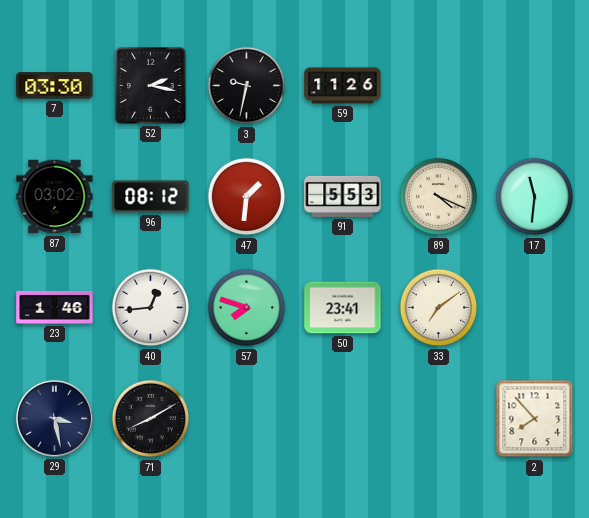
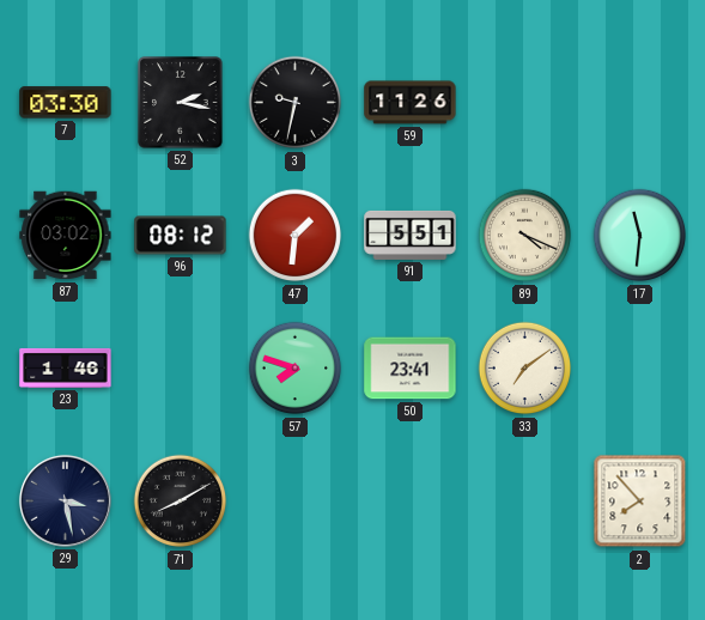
91: 5:53 -> 5:51 (411, 235)
40: 12:44 -> none (151, 308)
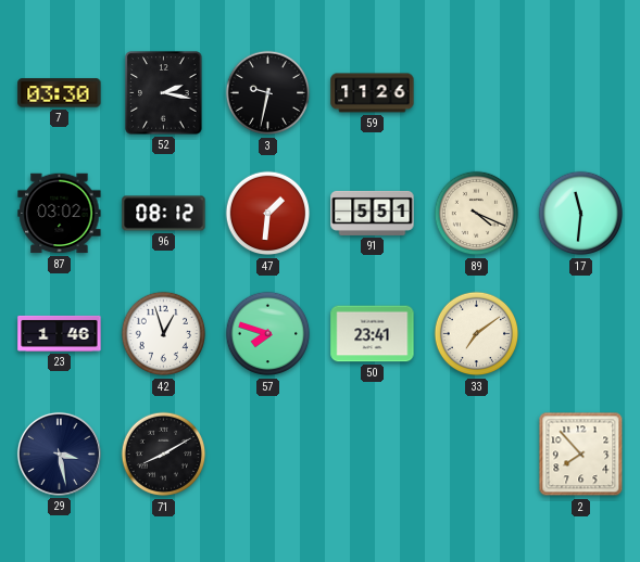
42: none -> 12:57 (164, 334)
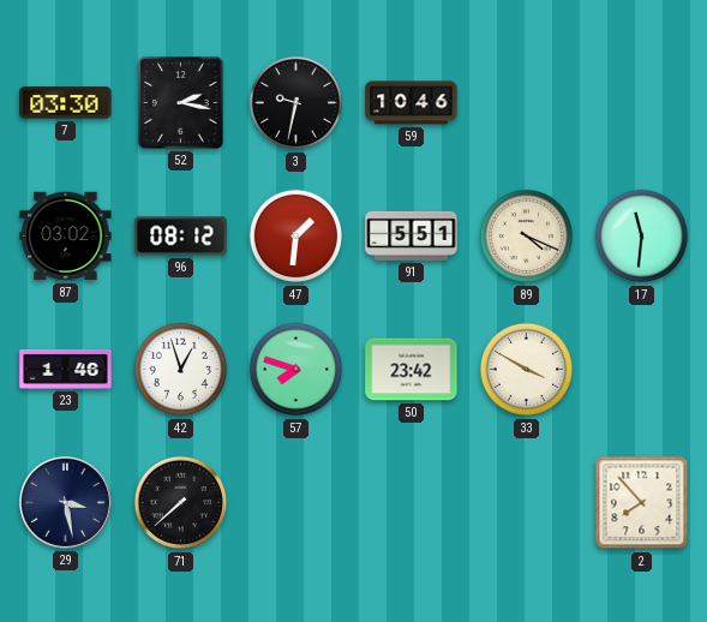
59: 11:26 -> 10:46 (412, 103)
50: 23:41 -> 23:42 (412, 370)
33: 7:09 -> 3:50 (527, 370)
71: 8:10 -> 7:38 (181, 503)
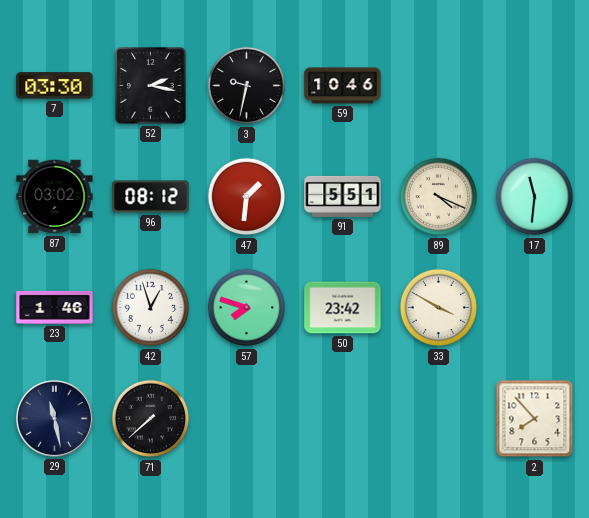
29: 3:28 -> 11:28 (54, 418)
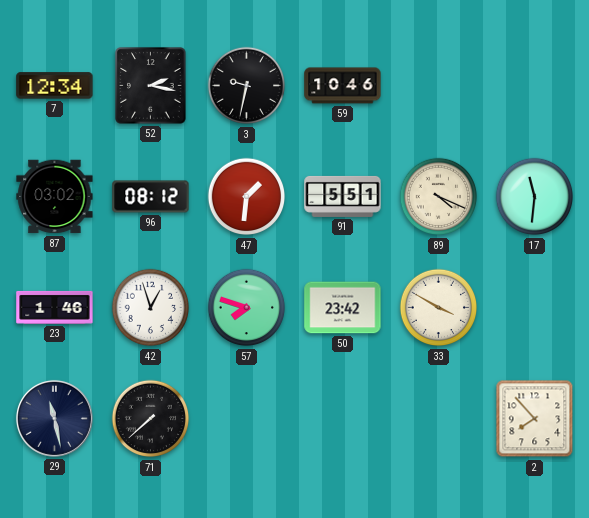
7: 03:30 -> 12:34 (55, 86)
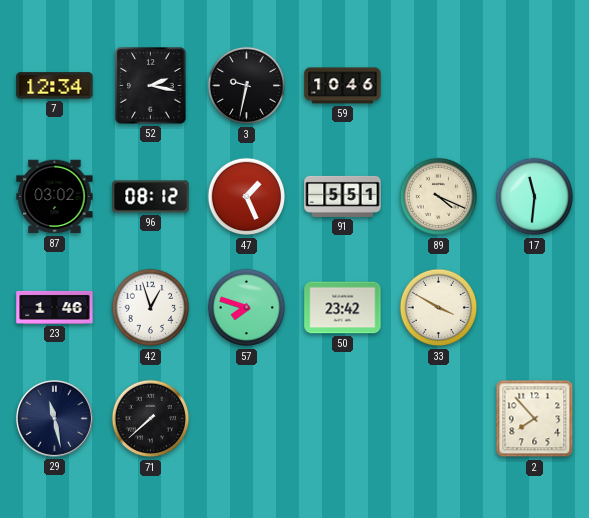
47: 1:31 -> 1:26 (247, 197)
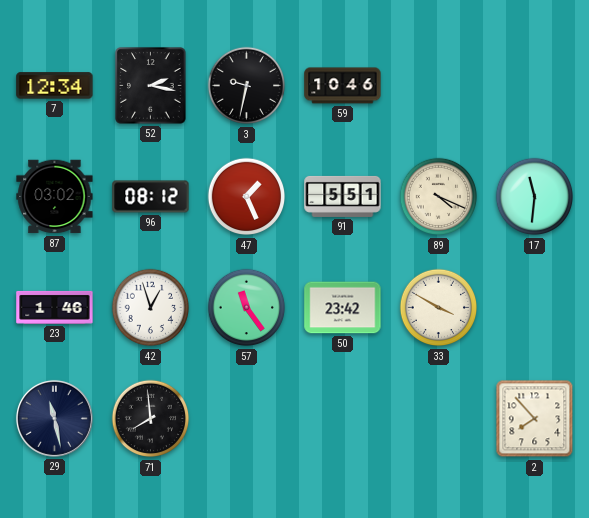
57: 7:48 -> 11:24 (247, 308)
71: 7:38 -> 7:59 (151, 419)
